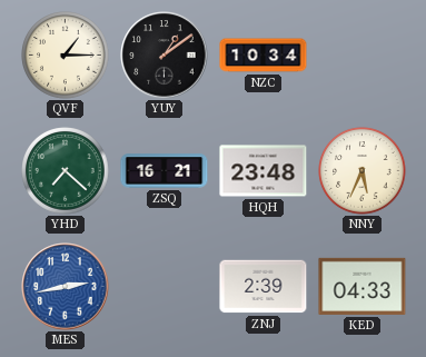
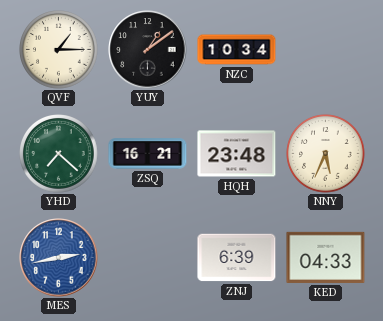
ZNJ: 2:39 -> 6:39 (237, 258)
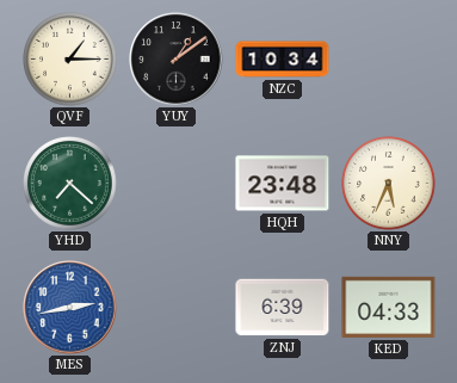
ZSQ: 16:21 -> none (148, 154)
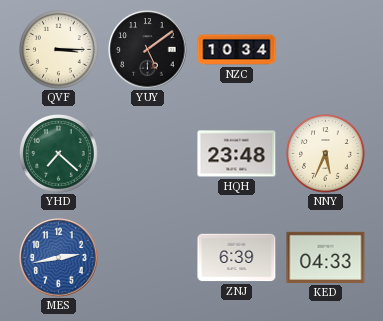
QVF: 1:15 -> 3:15 (59, 50)
YUY: 1:09 -> 5:09 (148, 50)
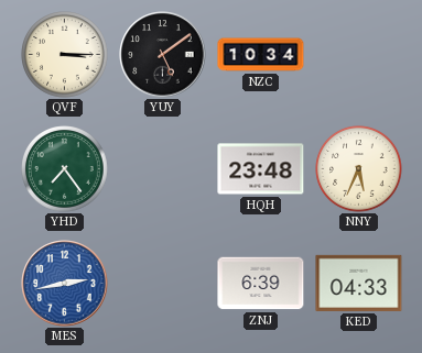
YHD: 7:22 -> 7:24 (65, 169)
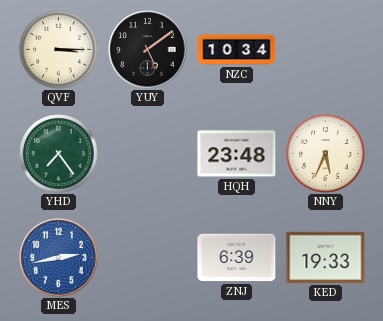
KED: 04:33 -> 19:33 (326, 257)
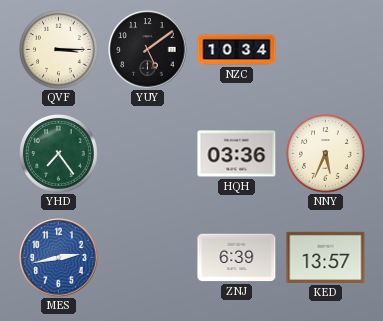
HQH: 23:48 -> 03:36 (237, 154)
KED: 19:33 -> 13:57 (326, 257)
